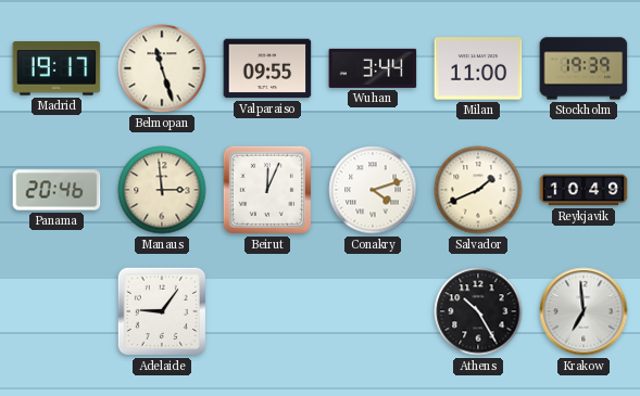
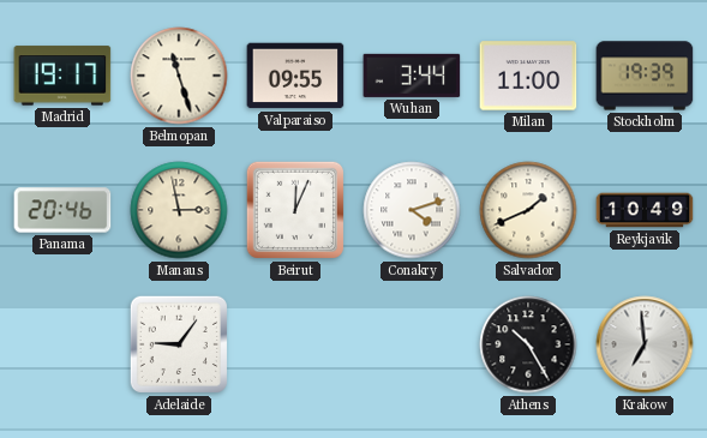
Manaus: 2:59 -> 2:58 (179, 210)
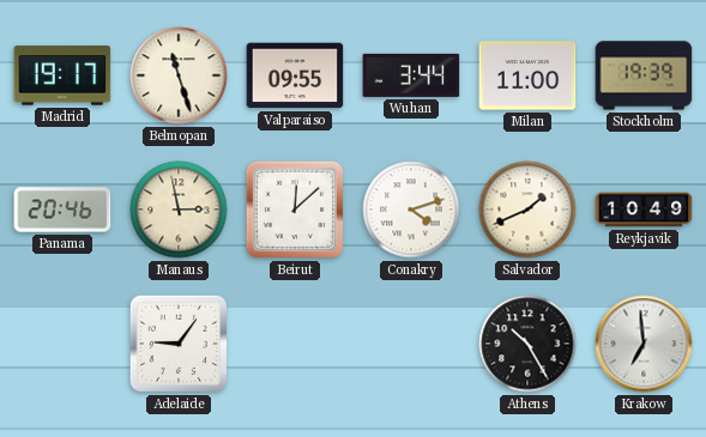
Beirut: 12:04 -> 12:08 (295, 210)
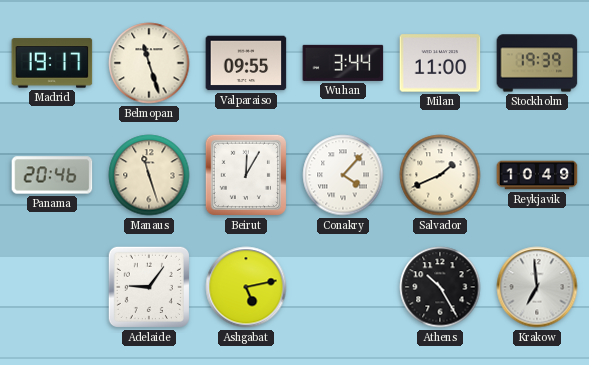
Manaus: 2:58 -> 11:27 (149, 175)
Beirut: 12:08 -> 12:05 (246, 175)
Conakry: 4:12 -> 4:07 (343, 175)
Ashgabat: none -> 5:13 (246, 287)
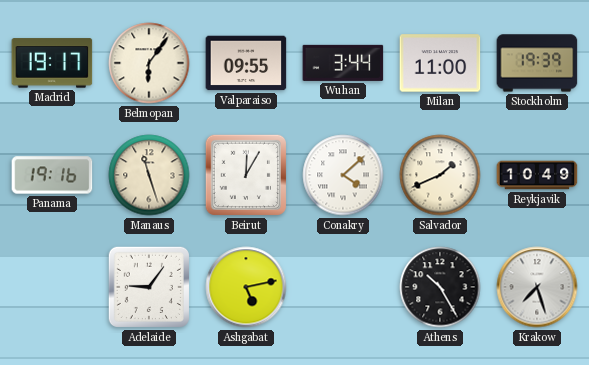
Belmopan: 11:27 -> 6:06 (149, 63)
Panama: 20:46 -> 19:16 (52, 175)
Conakry: 4:07 -> 4:08 (343, 175)
Krakow: 6:59 -> 7:27 (537, 287)
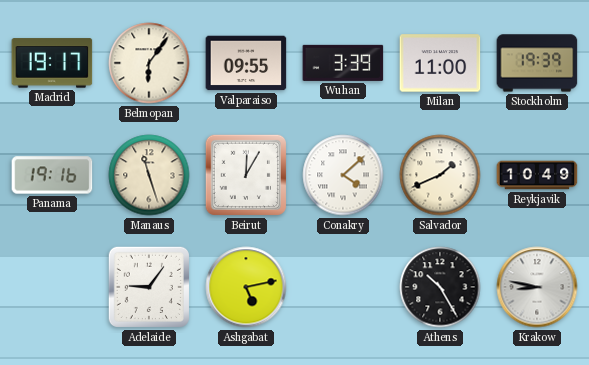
Wuhan: 3:44 -> 3:39 (343, 63)
Krakow: 7:27 -> 8:47 (537, 287)
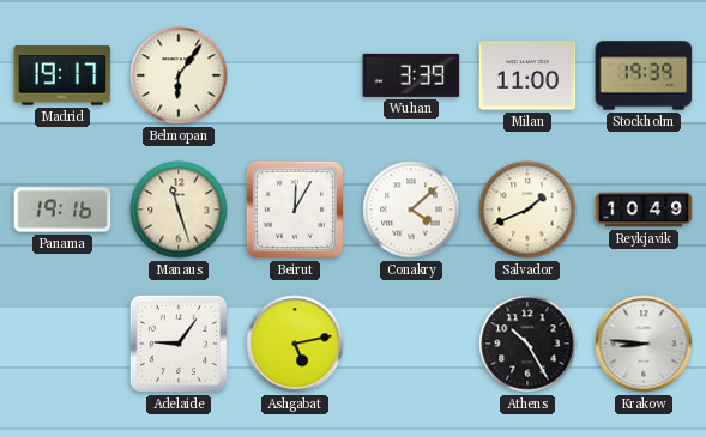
Valparaiso: 09:55 -> none (246, 63)
Krakow: 8:47 -> 8:46 (644, 344)
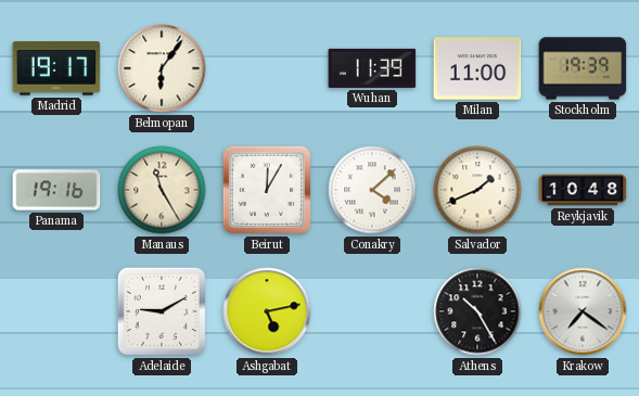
Wuhan: 3:39 -> 11:39 (372, 68)
Manaus: 11:27 -> 11:25 (162, 190)
Reykjavik: 10:49 -> 10:48 (583, 190)
Adelaide: 9:06 -> 9:10 (162, 311)
Krakow: 8:46 -> 7:21 (583, 311)
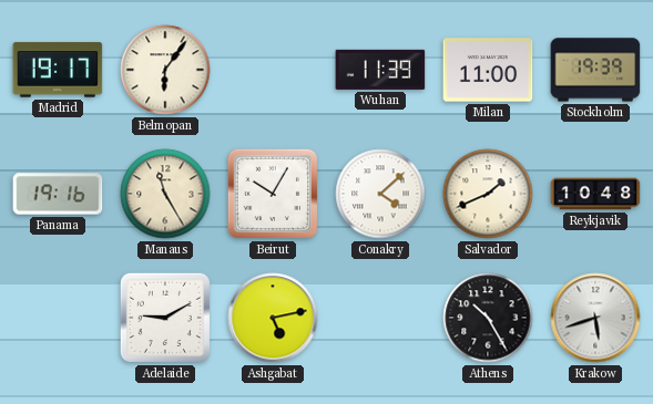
Beirut: 12:05 -> 10:05 (273, 194)
Krakow: 7:21 -> 5:42 (595, 318)
